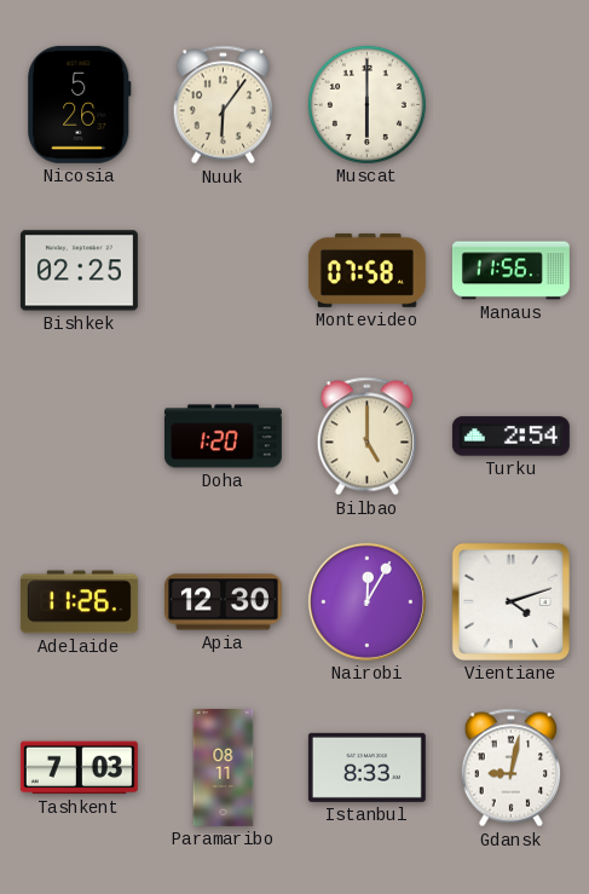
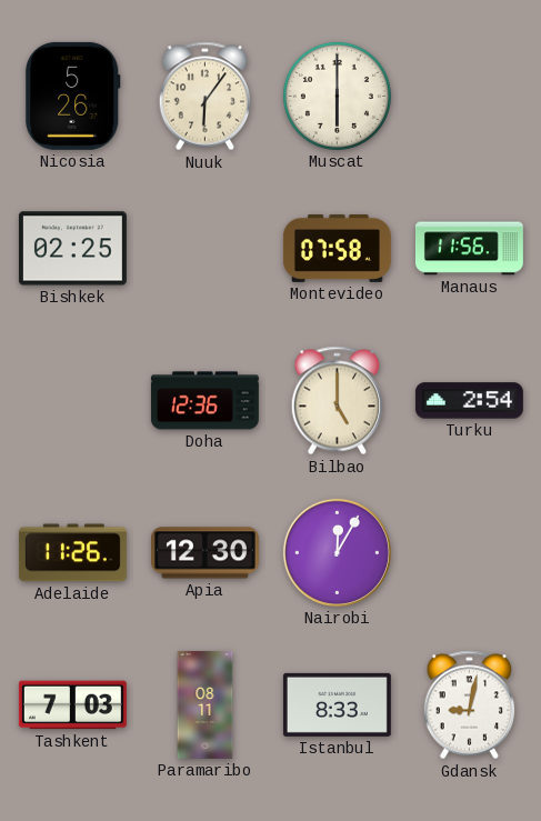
Doha: 1:20 -> 12:36 (204, 401)
Vientiane: 4:12 -> none (510, 601)
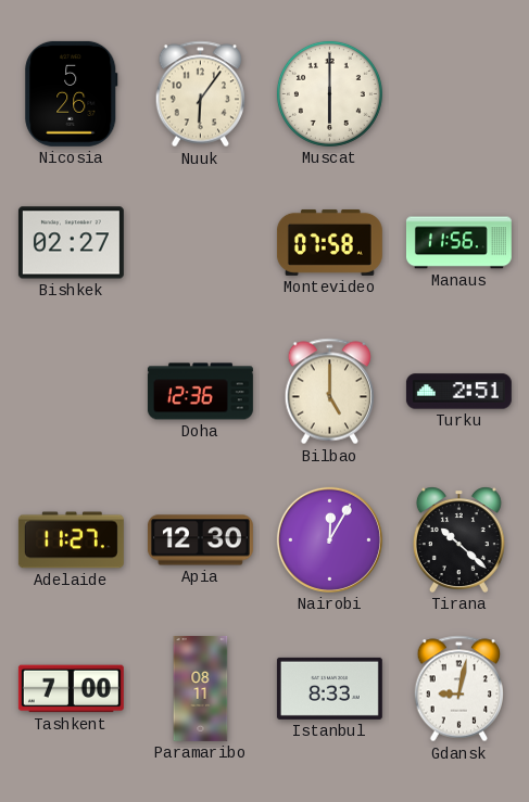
Bishkek: 02:25 -> 02:27 (71, 243)
Turku: 2:54 -> 2:51 (458, 392)
Adelaide: 11:26 -> 11:27 (71, 540)
Tirana: none -> 10:22 (458, 539)
Tashkent: 7:03 -> 7:00 (71, 689)
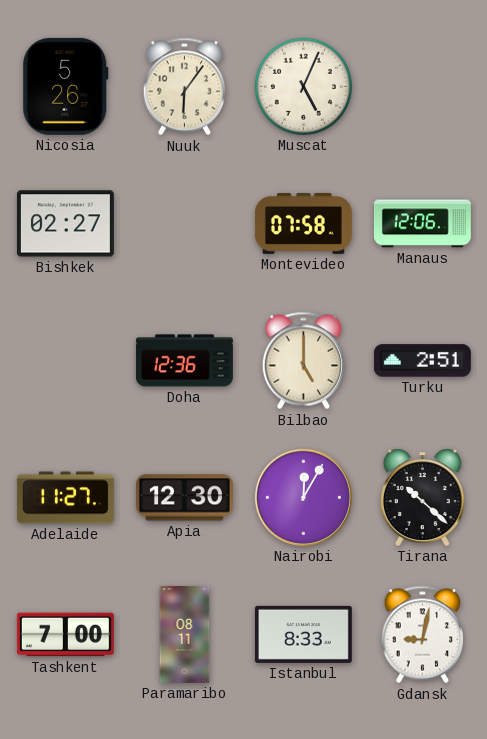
Muscat: 6:00 -> 5:04 (303, 86)
Manaus: 11:56 -> 12:06 (422, 224)
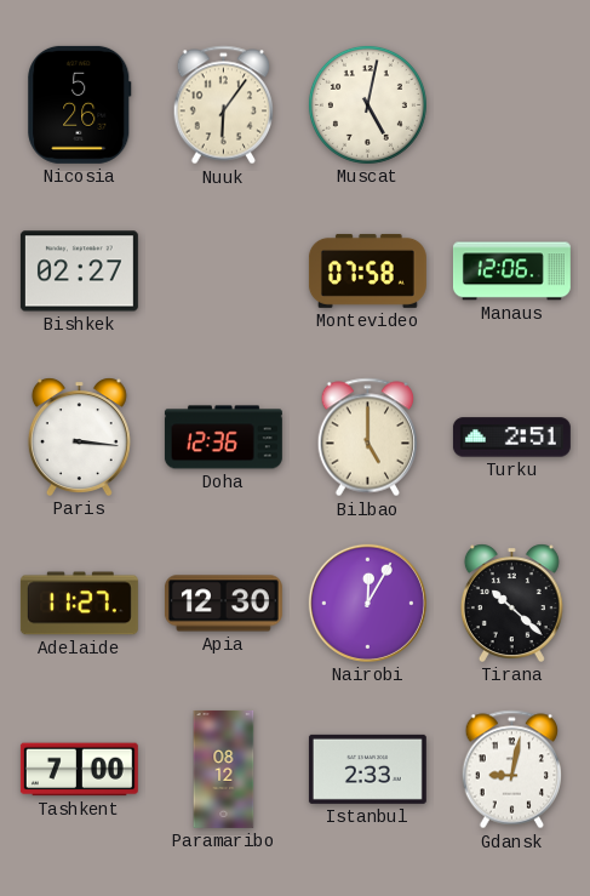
Muscat: 5:04 -> 5:02 (367, 104)
Paris: none -> 3:16 (79, 436)
Paramaribo: 08:11 -> 08:12 (224, 769)
Istanbul: 8:33 -> 2:33 (367, 769)
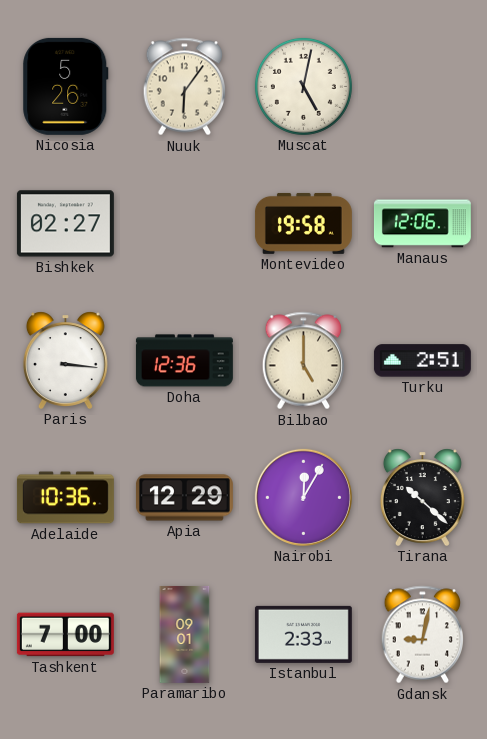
Montevideo: 07:58 -> 19:58 (303, 223)
Adelaide: 11:27 -> 10:36 (65, 498)
Apia: 12:30 -> 12:29 (184, 498)
Paramaribo: 08:12 -> 09:01 (185, 634)
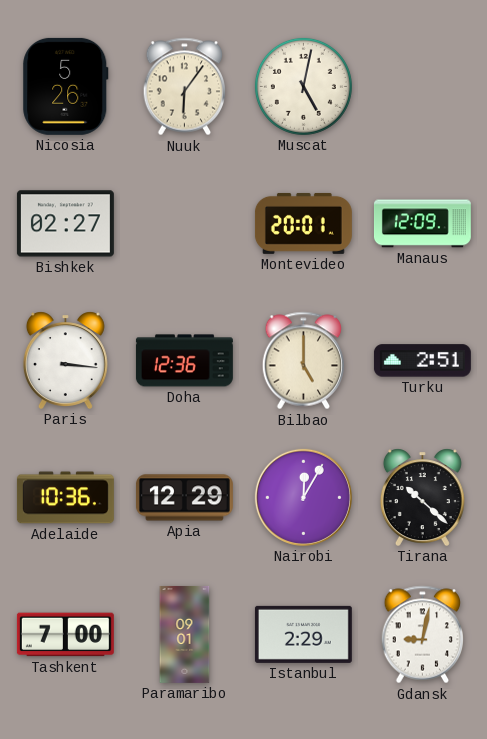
Montevideo: 19:58 -> 20:01 (303, 223)
Manaus: 12:06 -> 12:09 (422, 224)
Istanbul: 2:33 -> 2:29 (303, 634)
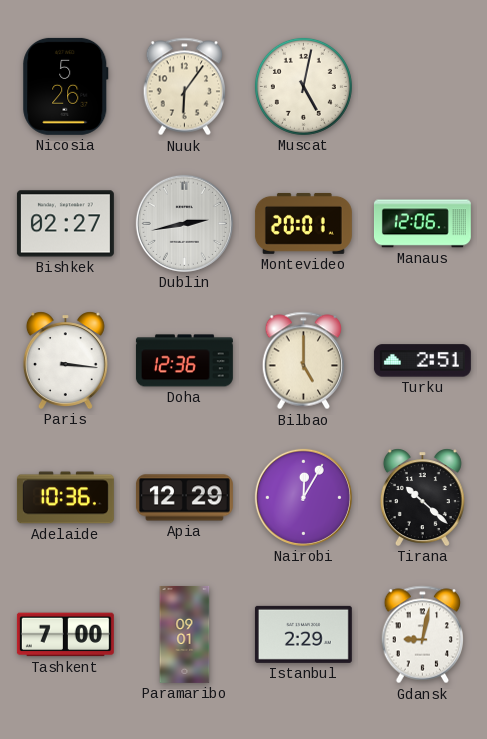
Dublin: none -> 2:43 (184, 223)
Manaus: 12:09 -> 12:06 (422, 224)
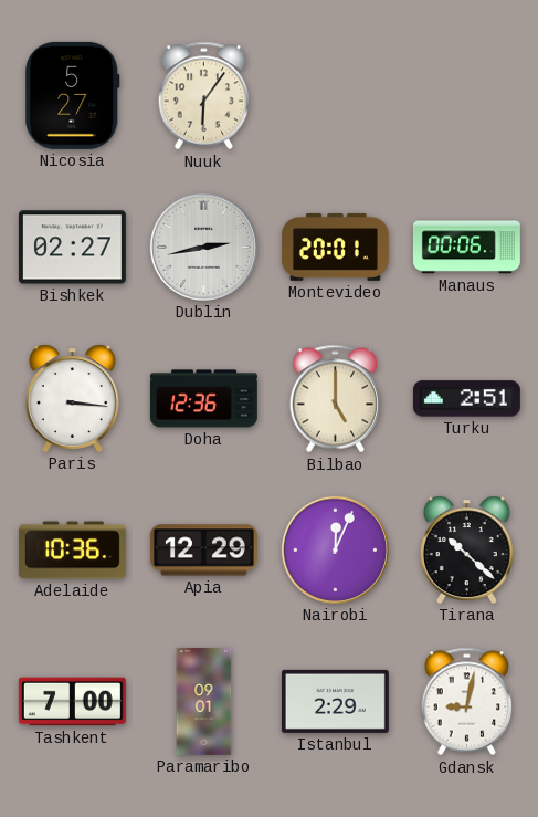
Nicosia: 5:26 -> 5:27 (73, 95)
Muscat: 5:02 -> none (303, 86)
Manaus: 12:06 -> 00:06 (466, 248)
Nairobi: 12:05 -> 12:04 (335, 549)
